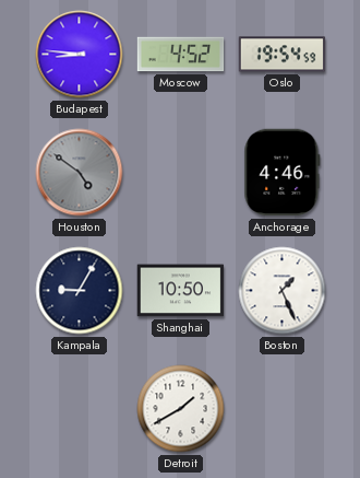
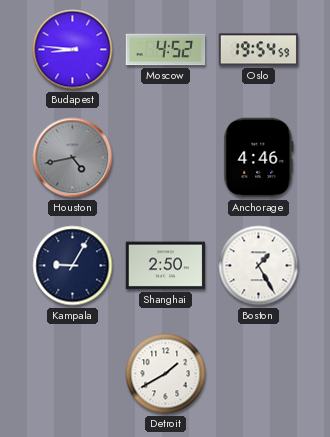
Houston: 4:51 -> 4:43 (73, 158)
Shanghai: 10:50 -> 2:50 (166, 266)
Boston: 1:26 -> 1:25 (259, 266)
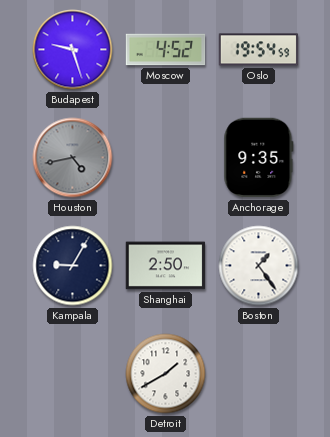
Budapest: 8:46 -> 9:27 (73, 50)
Anchorage: 4:46 -> 9:35 (259, 158)
Boston: 1:25 -> 1:24 (259, 266)
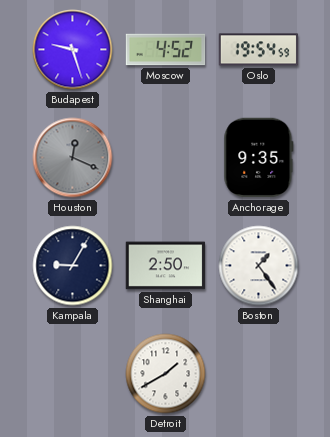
Houston: 4:43 -> 12:19 (73, 158)
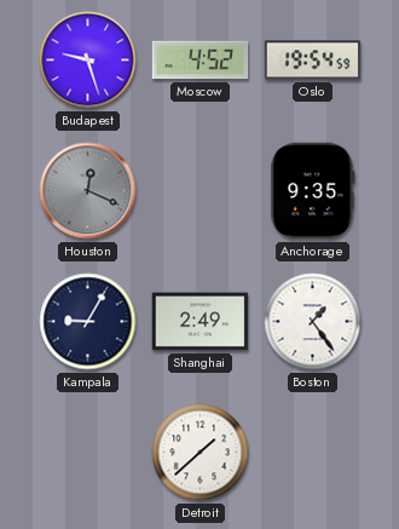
Shanghai: 2:50 -> 2:49 (201, 322)
Detroit: 1:40 -> 1:38 (201, 453)
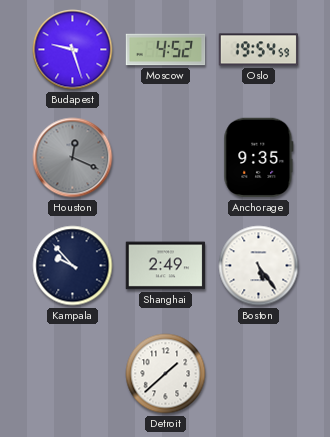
Kampala: 9:05 -> 9:53 (73, 266)
Boston: 1:24 -> 5:24 (259, 266)
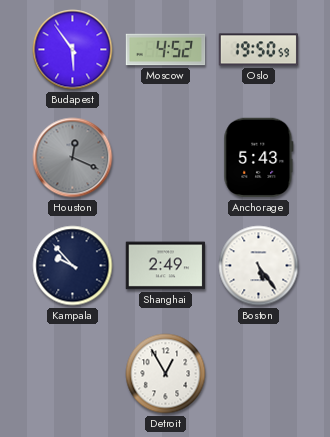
Budapest: 9:27 -> 5:54 (73, 50)
Oslo: 19:54 -> 19:50 (259, 50)
Anchorage: 9:35 -> 5:43 (259, 158)
Detroit: 1:38 -> 12:55 (166, 374)
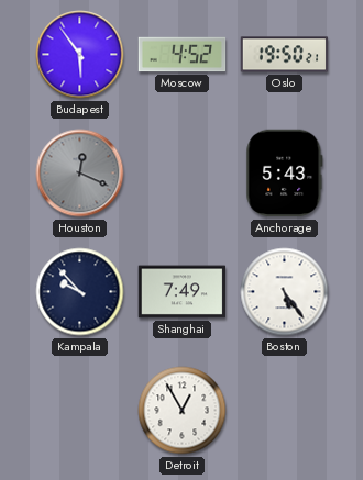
Oslo: 19:50:59 -> 19:50:21 (285, 55)
Shanghai: 2:49 -> 7:49 (183, 292)
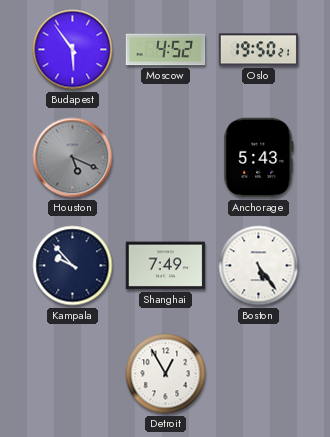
Houston: 12:19 -> 5:19 (73, 158)
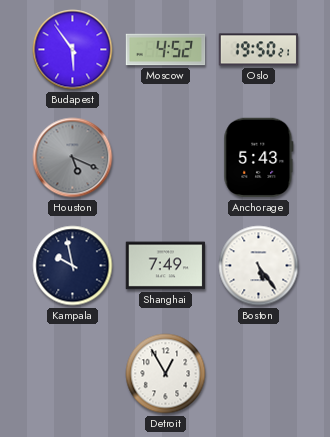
Kampala: 9:53 -> 9:58 (73, 266)
